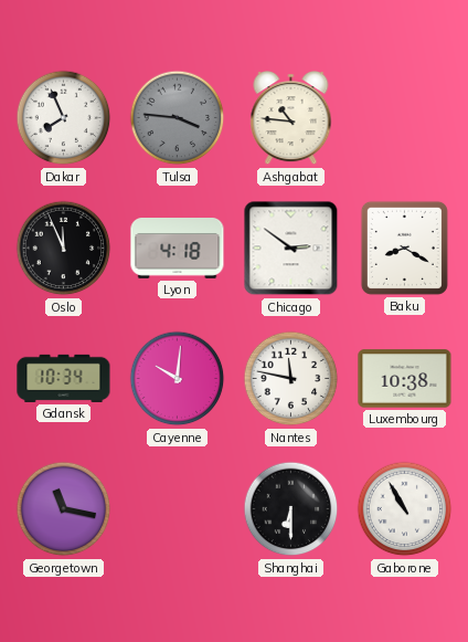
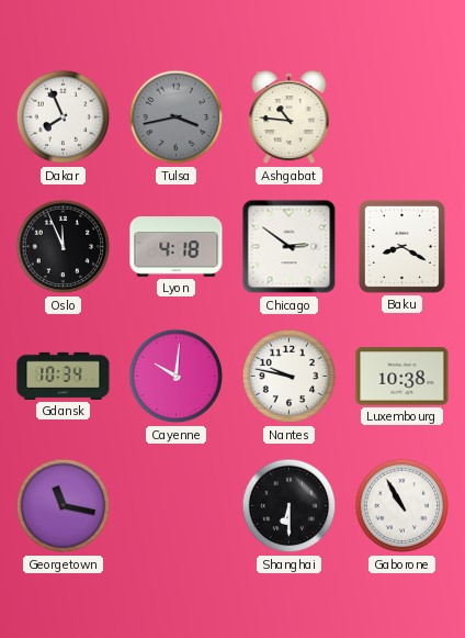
Tulsa: 3:46 -> 3:43 (177, 117)
Nantes: 11:47 -> 9:47 (290, 377)
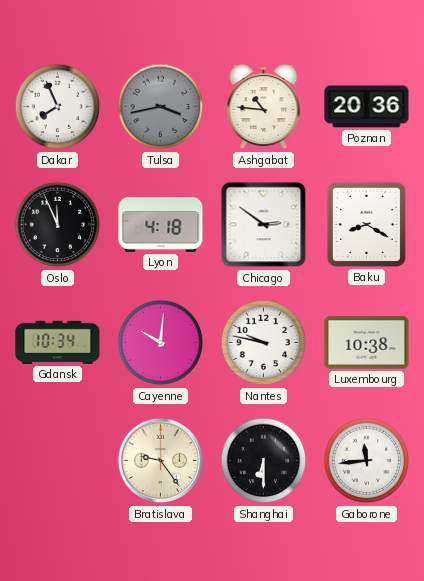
Poznan: none -> 20:36 (367, 107)
Georgetown: 11:17 -> none (64, 506)
Bratislava: none -> 9:24 (161, 461)
Gaborone: 10:55 -> 11:44 (367, 461)
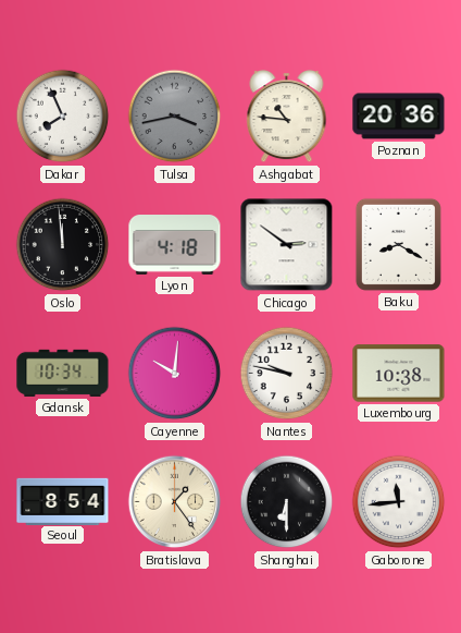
Oslo: 11:56 -> 11:59 (63, 245)
Seoul: none -> 8:54 (63, 501)
Bratislava: 9:24 -> 1:24 (175, 502)
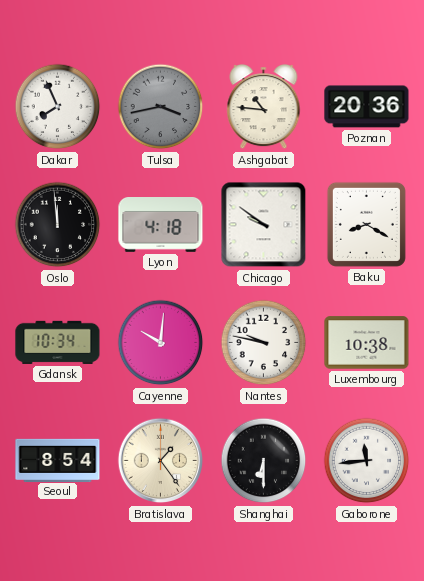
Chicago: 2:51 -> 9:51 (264, 225)
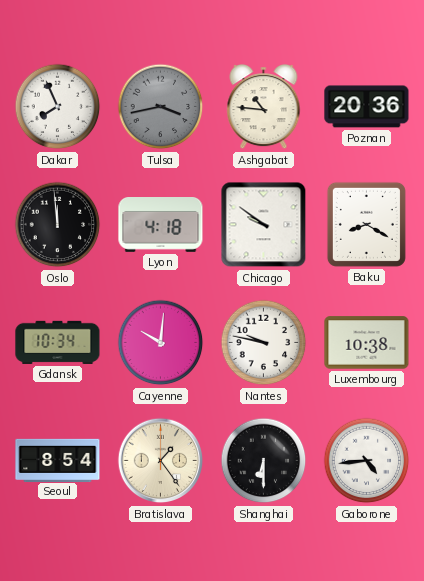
Gaborone: 11:44 -> 4:44 (367, 461)
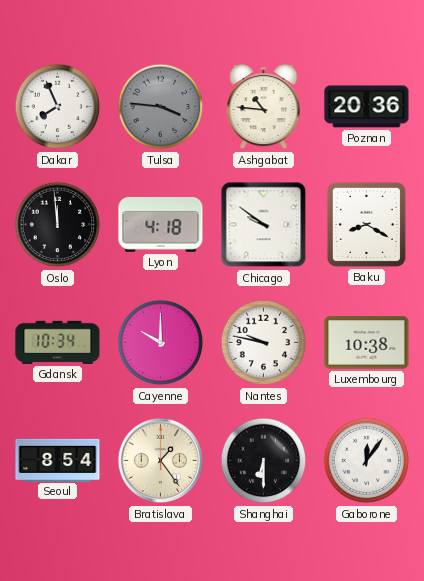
Tulsa: 3:43 -> 3:46 (161, 107)
Cayenne: 10:01 -> 10:00 (161, 343)
Gaborone: 4:44 -> 12:06 (367, 461)
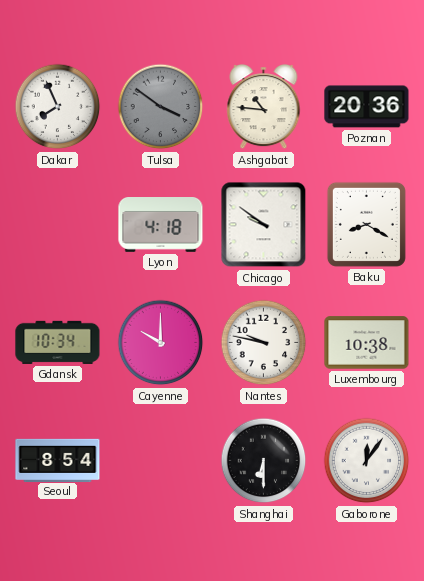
Tulsa: 3:46 -> 3:51 (161, 107)
Oslo: 11:59 -> none (58, 225)
Bratislava: 1:24 -> none (161, 461)
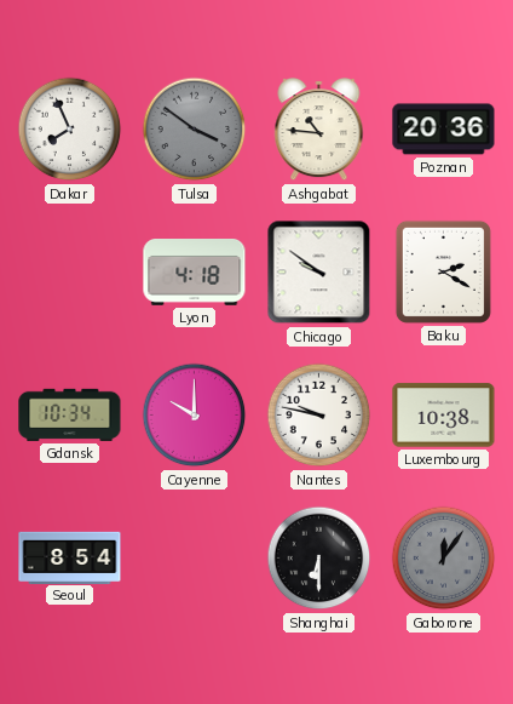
Baku: 8:20 -> 2:20 (443, 271)
Gaborone dial: white -> grey (444, 559)
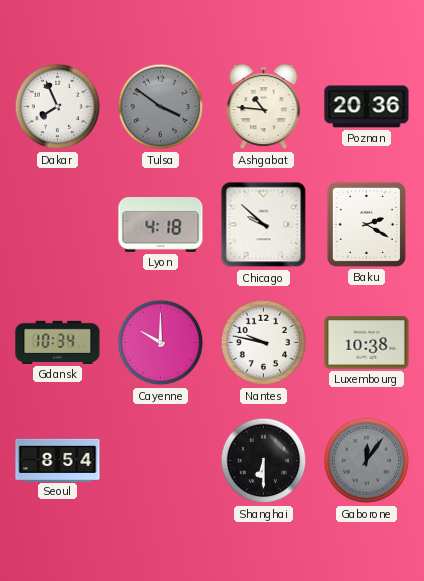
Chicago: 9:51 -> 9:52 (264, 225)
